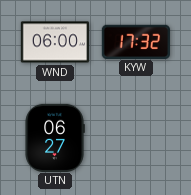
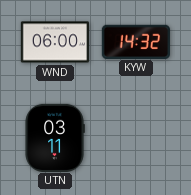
KYW: 17:32 -> 14:32 (136, 41)
UTN: 06:27 -> 03:11 (55, 137)
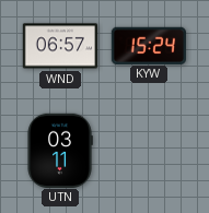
WND: 06:00 -> 06:57 (59, 46)
KYW: 14:32 -> 15:24 (149, 45)
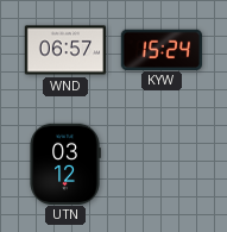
UTN: 03:11 -> 03:12 (65, 163)
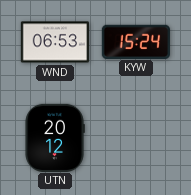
WND: 06:57 -> 06:53 (54, 42)
UTN: 03:12 -> 20:12 (55, 137)
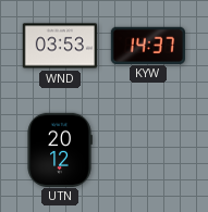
WND: 06:53 -> 03:53 (59, 46)
KYW: 15:24 -> 14:37 (148, 45)
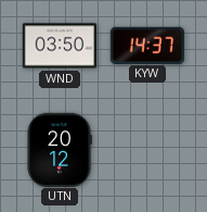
WND: 03:53 -> 03:50 (59, 46)
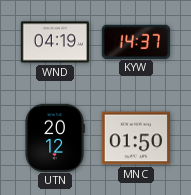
WND: 03:50 -> 04:19 (54, 42)
MNC: none -> 01:50 (135, 138)
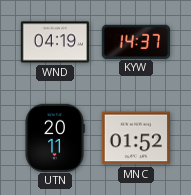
UTN: 20:12 -> 20:11 (55, 137)
MNC: 01:50 -> 01:52 (135, 138)
